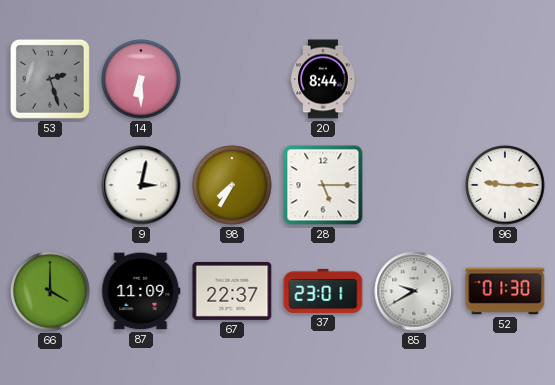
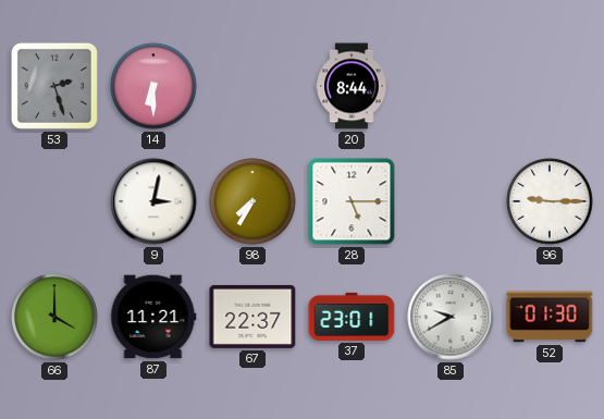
87: 11:09 -> 11:21 (153, 317)
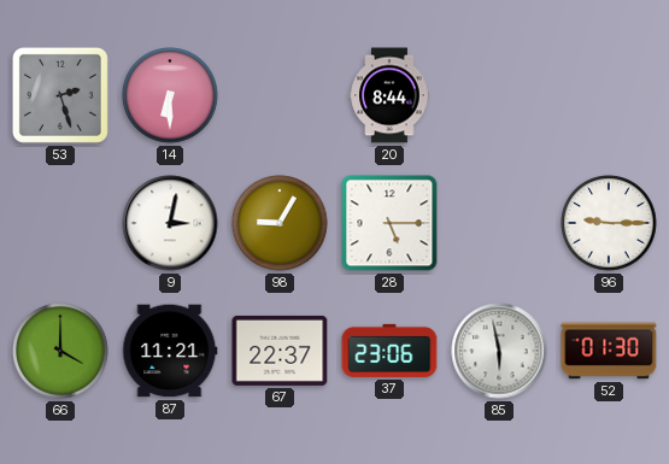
98: 7:35 -> 9:05 (280, 223)
37: 23:01 -> 23:06 (389, 351)
85: 9:40 -> 5:58 (499, 351)
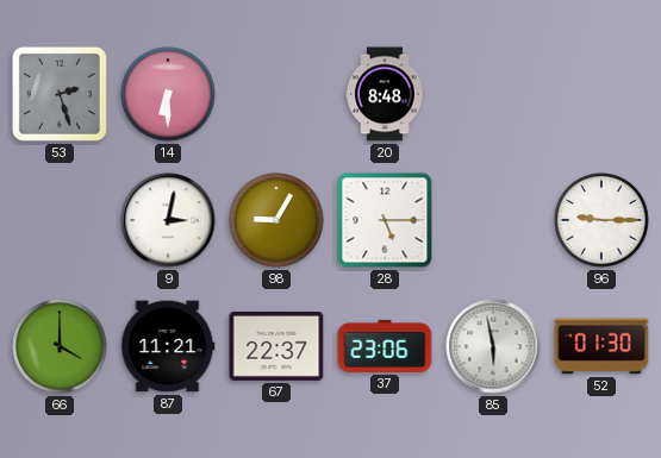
20: 8:44 -> 8:48 (385, 94)
